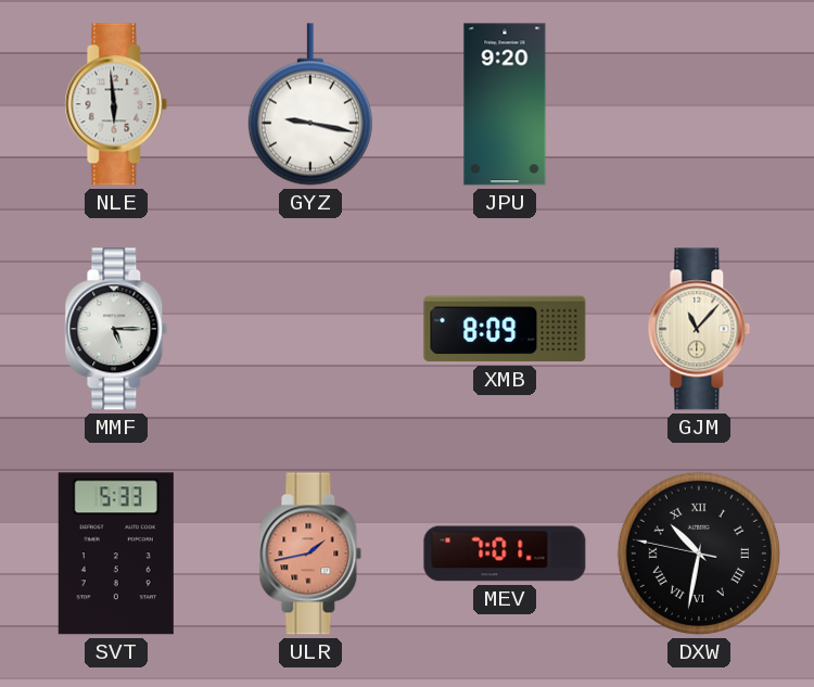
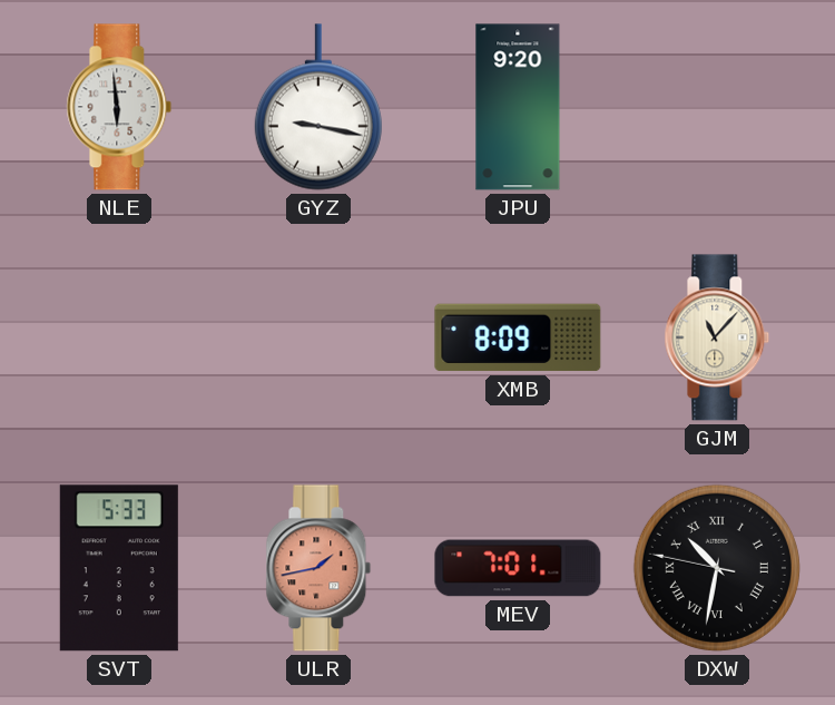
MMF: 5:15 -> none (116, 329)
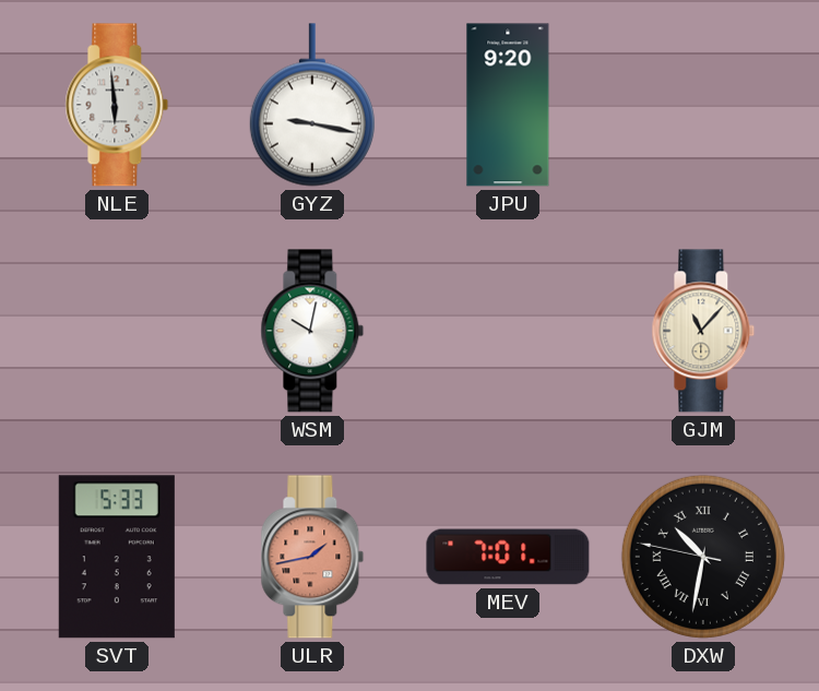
WSM: none -> 10:02 (312, 331)
XMB: 8:09 -> none (518, 337)
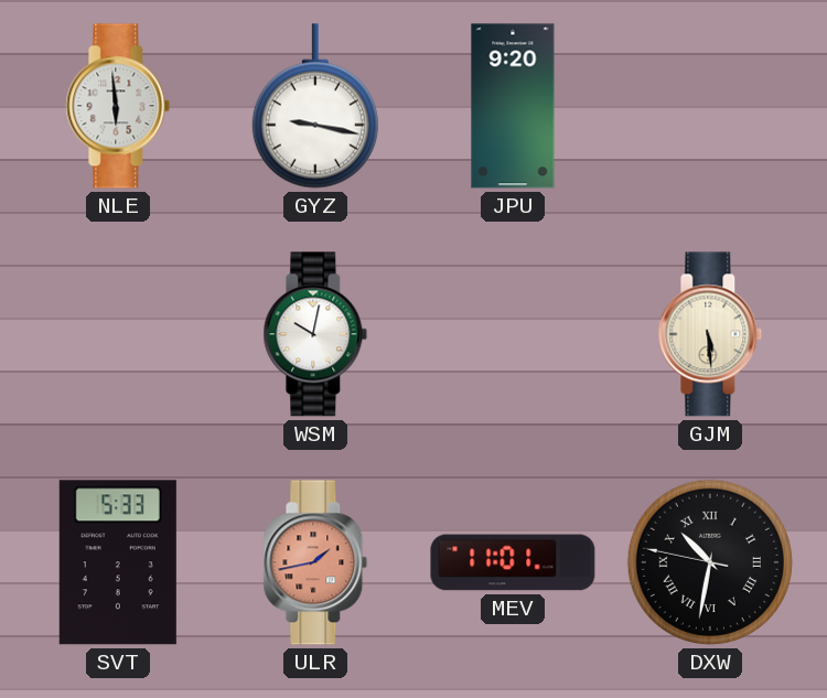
GJM: 11:07 -> 5:29 (710, 334)
MEV: 7:01 -> 11:01 (513, 562)
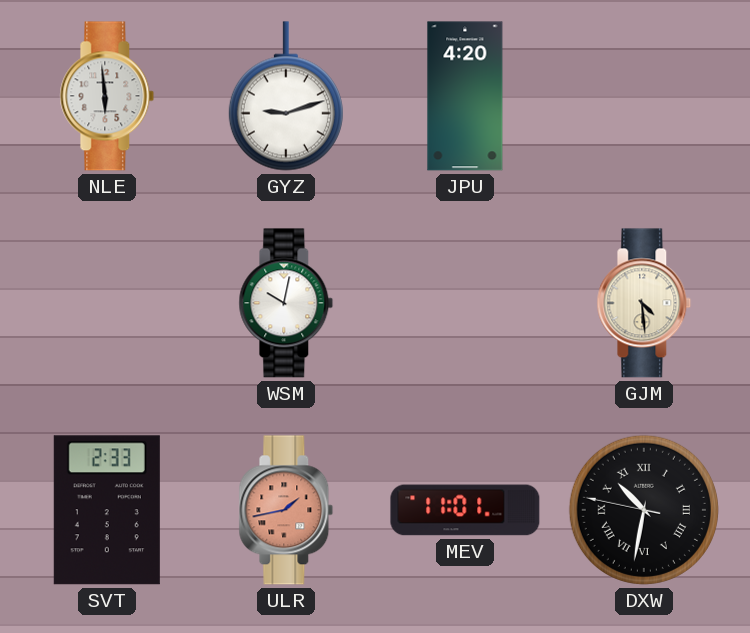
GYZ: 9:17 -> 9:12 (286, 96)
JPU: 9:20 -> 4:20 (465, 96)
GJM: 5:29 -> 4:29 (644, 303)
SVT: 5:33 -> 2:33 (107, 510)
